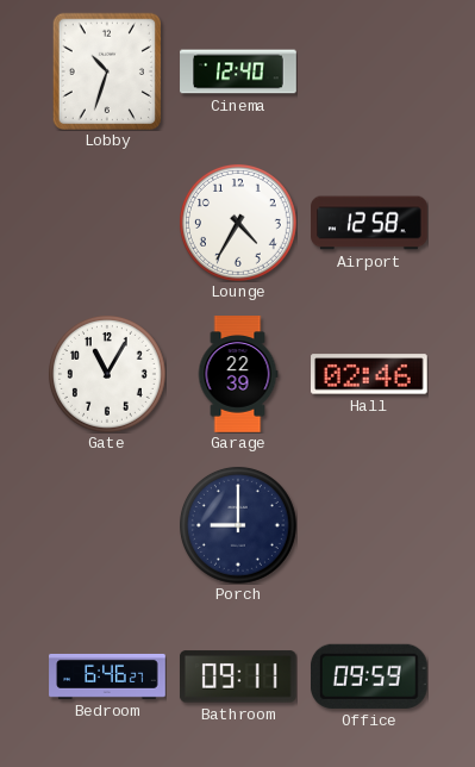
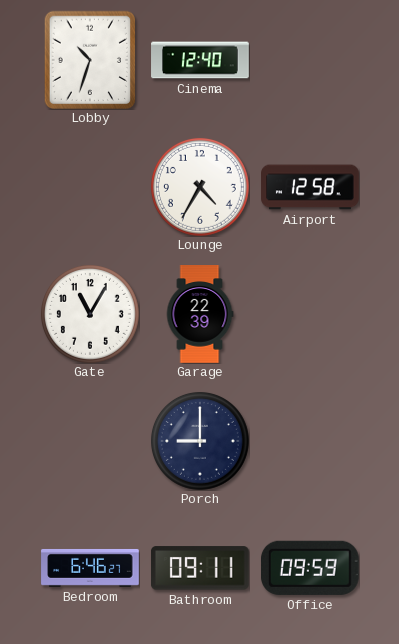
Hall: 02:46 -> none (370, 374)
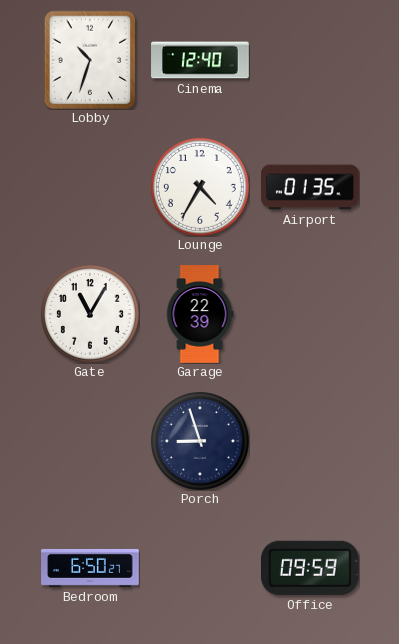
Airport: 12:58 -> 01:35 (310, 187)
Porch: 9:00 -> 8:57 (200, 441)
Bedroom: 6:46 -> 6:50 (90, 568)
Bathroom: 09:11 -> none (200, 568)
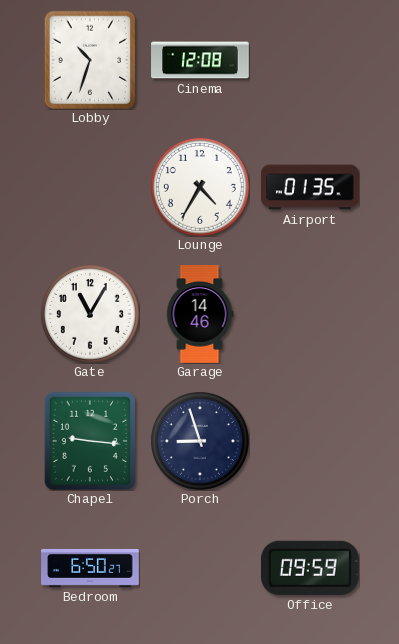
Cinema: 12:40 -> 12:08 (200, 60)
Garage: 22:39 -> 14:46 (200, 314)
Chapel: none -> 9:16 (89, 440)
